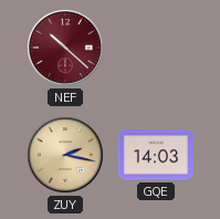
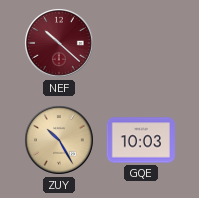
ZUY: 2:17 -> 10:25 (60, 141)
GQE: 14:03 -> 10:03 (141, 140)
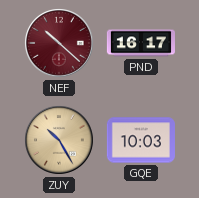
PND: none -> 16:17 (140, 43)
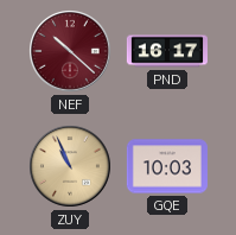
ZUY: 10:25 -> 10:56 (71, 167)
